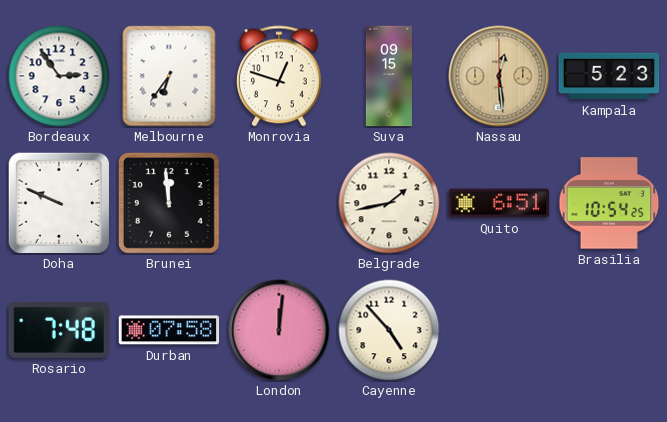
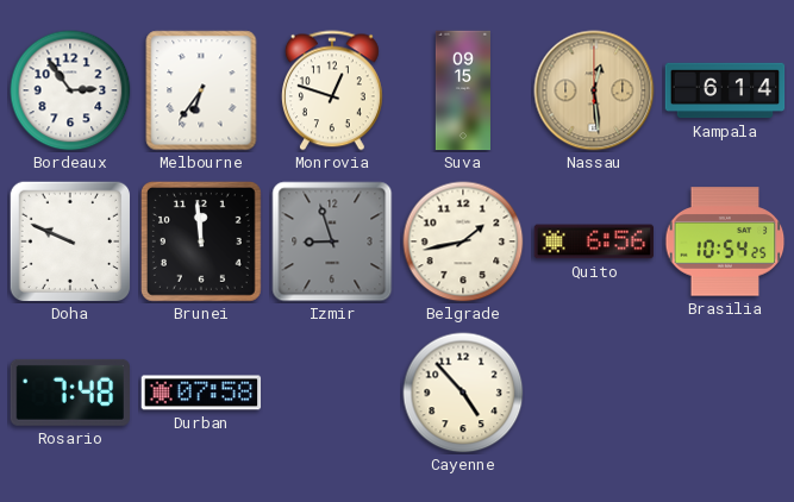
Kampala: 5:23 -> 6:14 (725, 90)
Izmir: none -> 8:57 (332, 241)
Quito: 6:51 -> 6:56 (594, 241)
London: 12:01 -> none (279, 330)
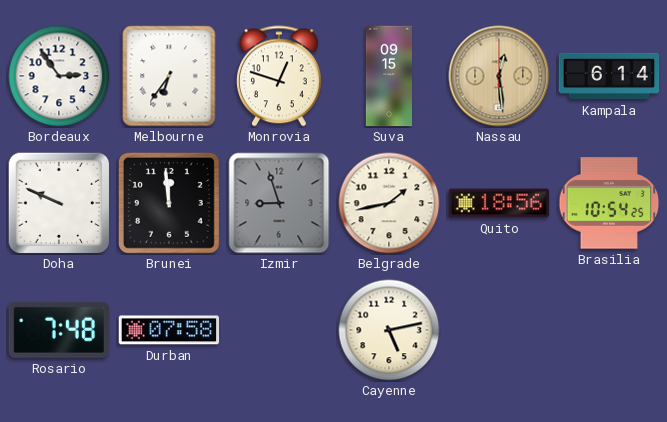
Quito: 6:56 -> 18:56 (499, 203)
Cayenne: 4:53 -> 5:13 (389, 330)
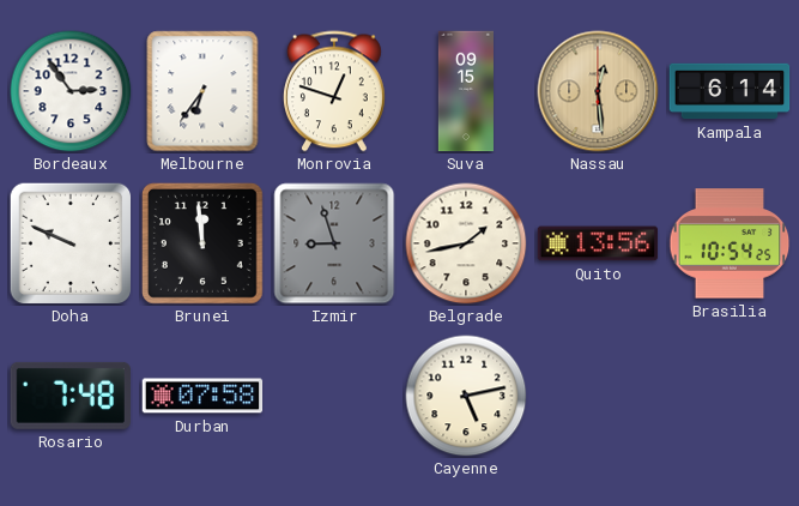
Quito: 18:56 -> 13:56 (598, 243)
